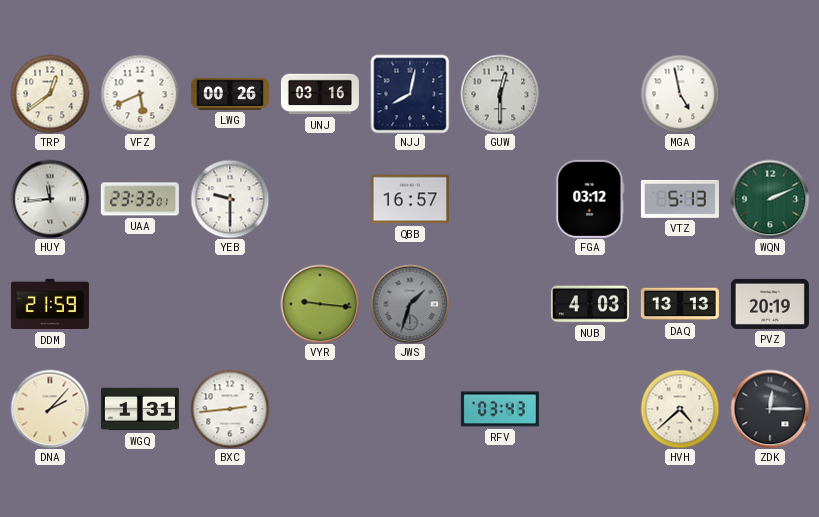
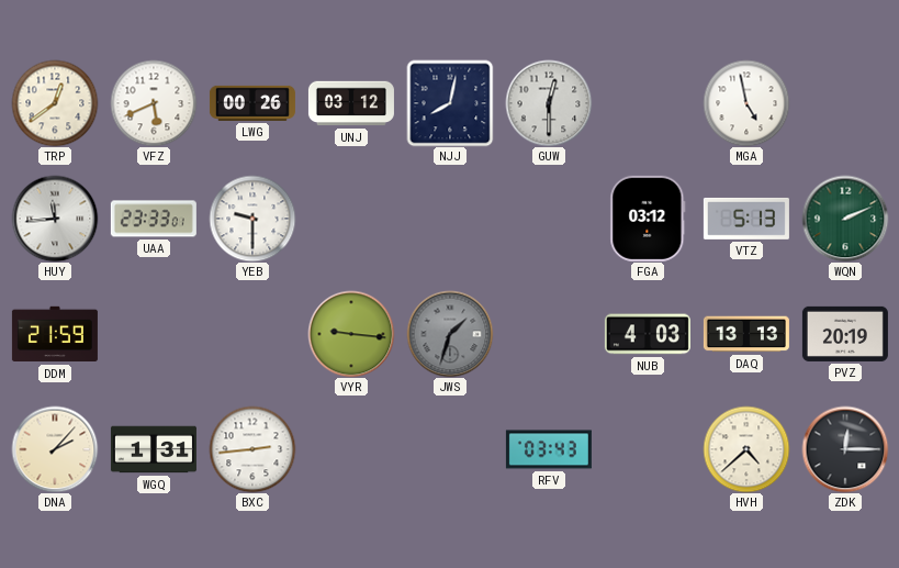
UNJ: 03:16 -> 03:12 (351, 103)
QBB: 16:57 -> none (410, 199)
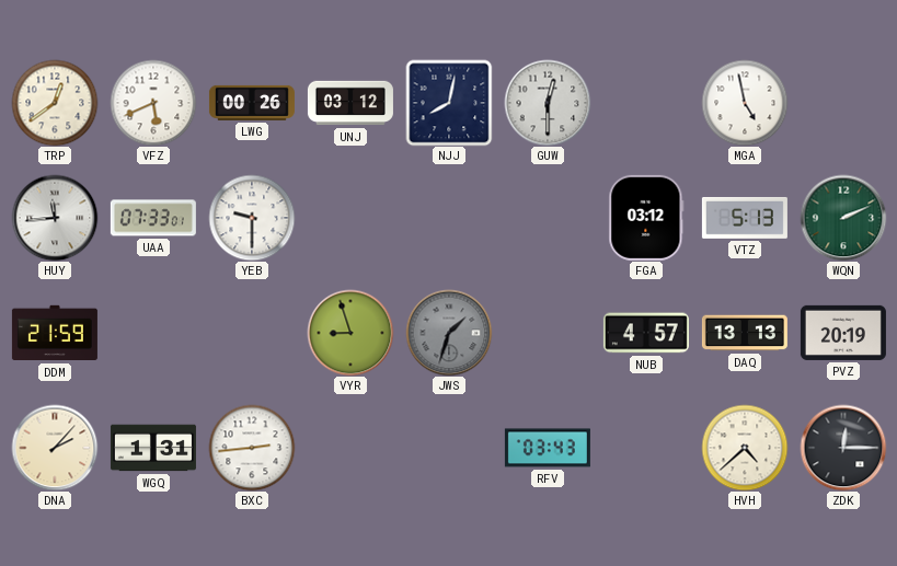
UAA: 23:33 -> 07:33 (153, 218)
VYR: 9:16 -> 8:57 (350, 333)
NUB: 4:03 -> 4:57 (646, 333)
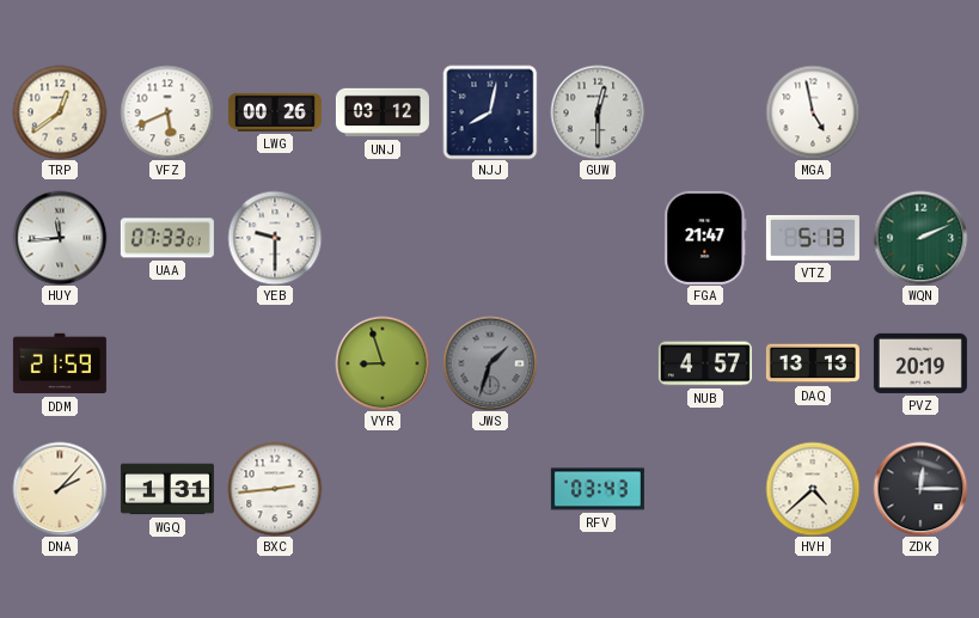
FGA: 03:12 -> 21:47 (705, 238)
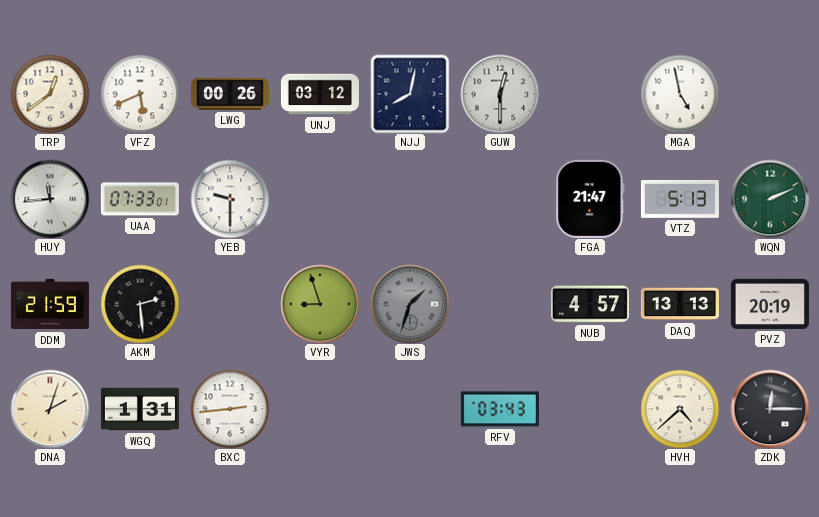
AKM: none -> 2:29 (140, 304)
DNA: 2:07 -> 2:03 (50, 409)
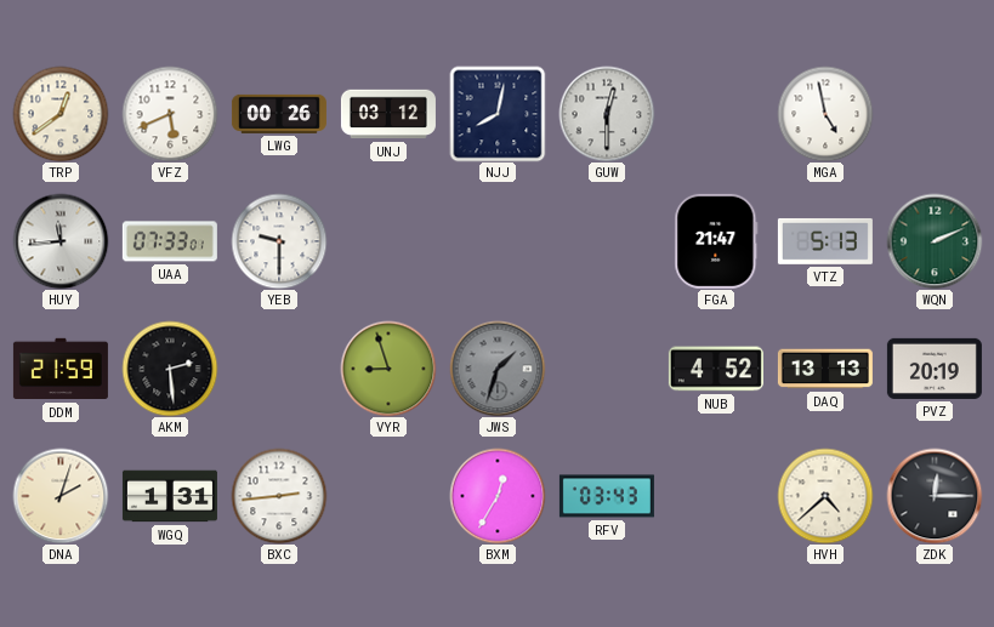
NUB: 4:57 -> 4:52 (716, 369)
BXM: none -> 12:35 (498, 496)
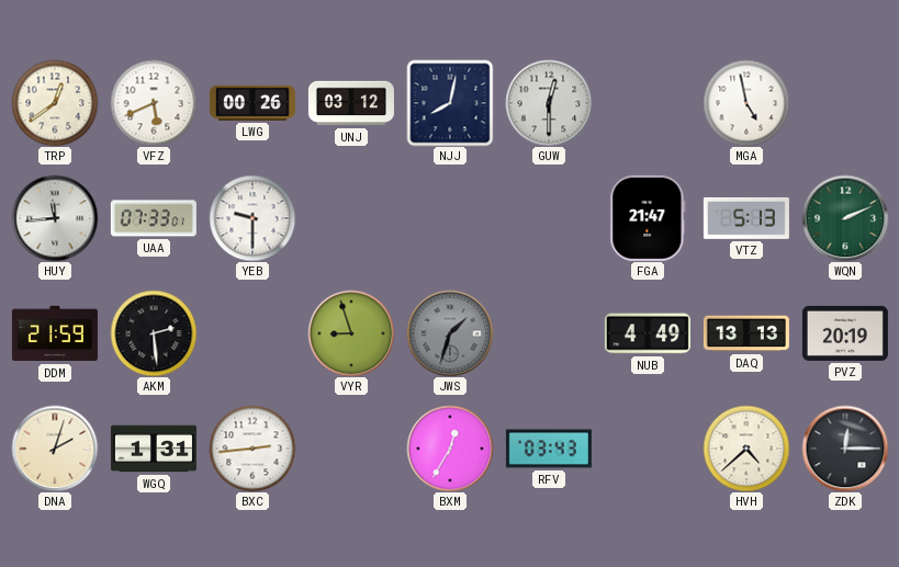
NUB: 4:52 -> 4:49 (648, 333)
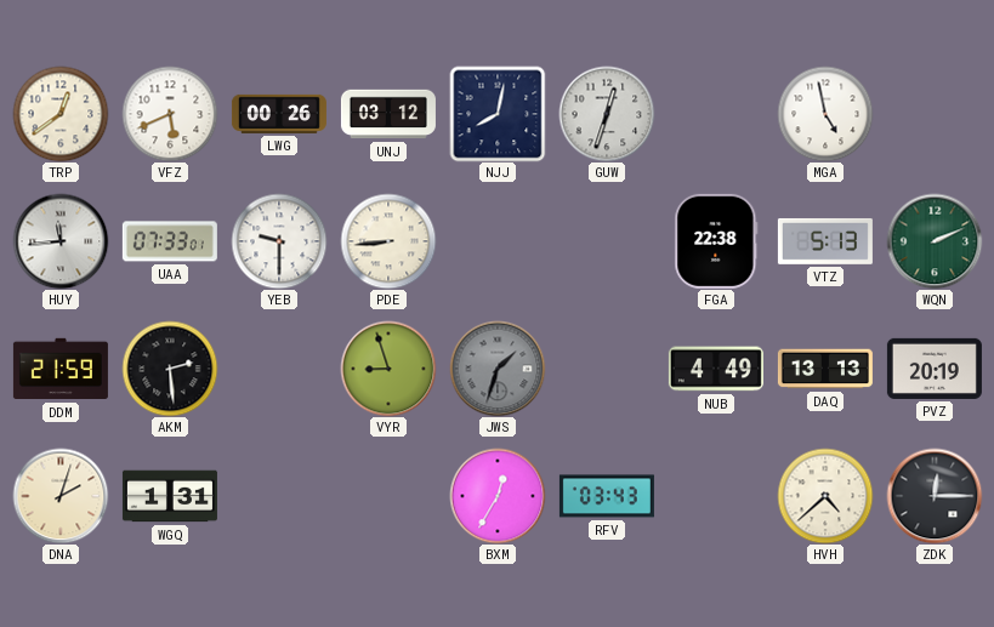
GUW: 12:30 -> 12:33 (607, 114)
PDE: none -> 8:44 (388, 241)
FGA: 21:47 -> 22:38 (716, 241)
BXC: 2:44 -> none (252, 449)
